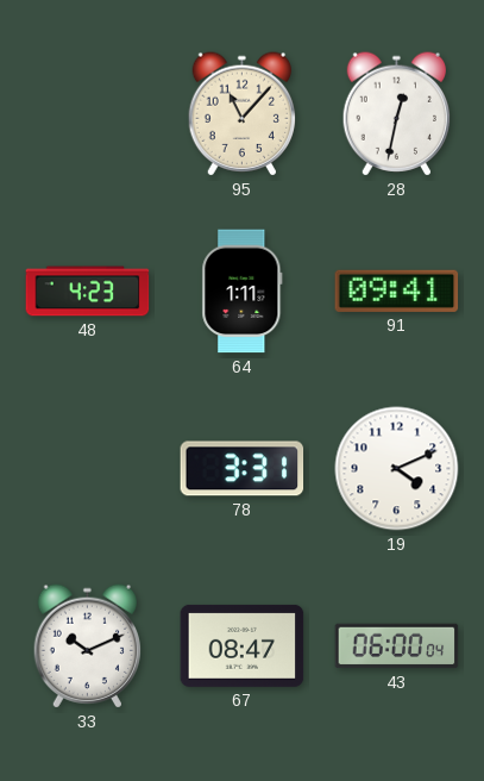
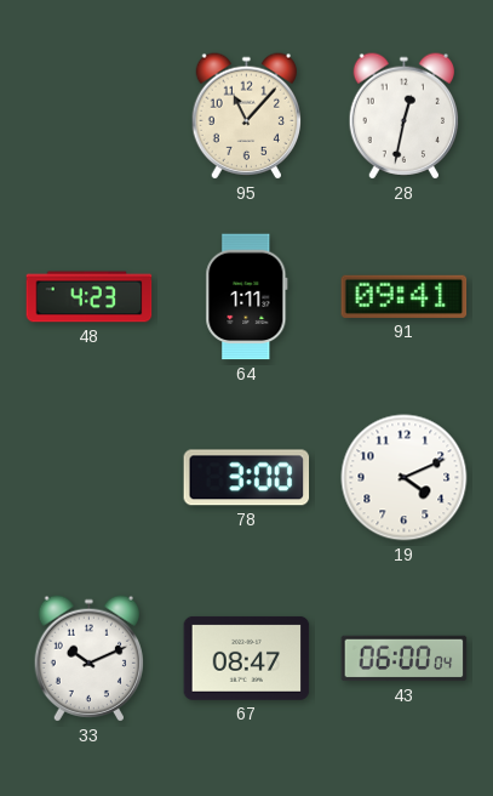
78: 3:31 -> 3:00 (247, 478)
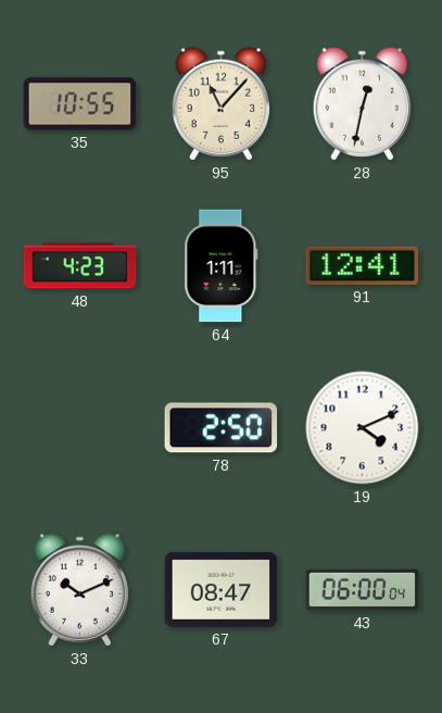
35: none -> 10:55 (80, 104)
91: 09:41 -> 12:41 (363, 265)
78: 3:00 -> 2:50 (222, 428)
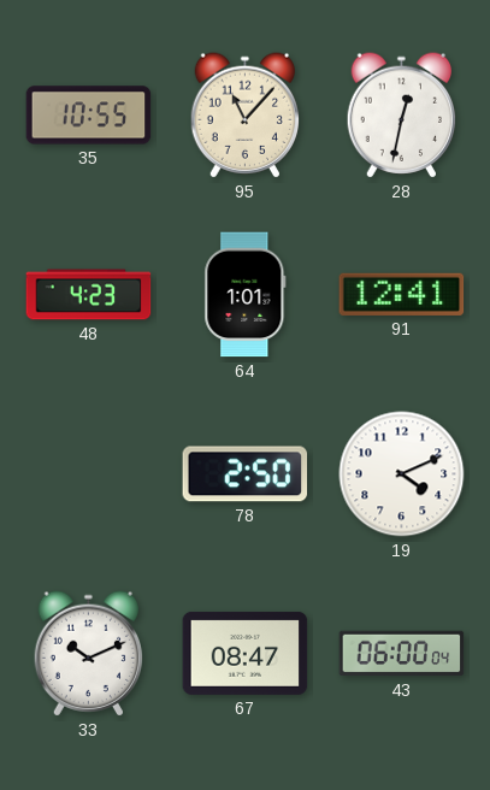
64: 1:11 -> 1:01 (246, 295)
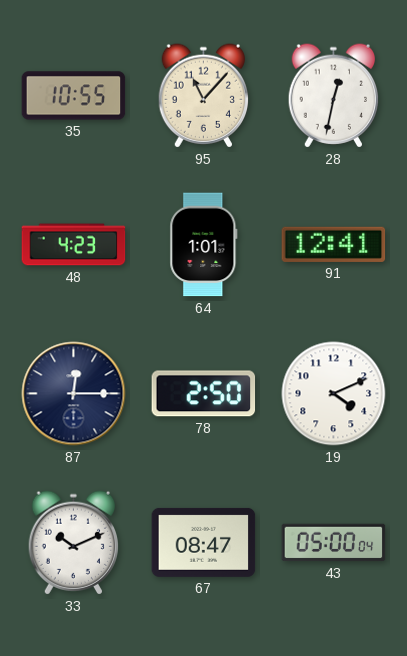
87: none -> 12:15 (74, 394)
43: 06:00 -> 05:00 (334, 543)
